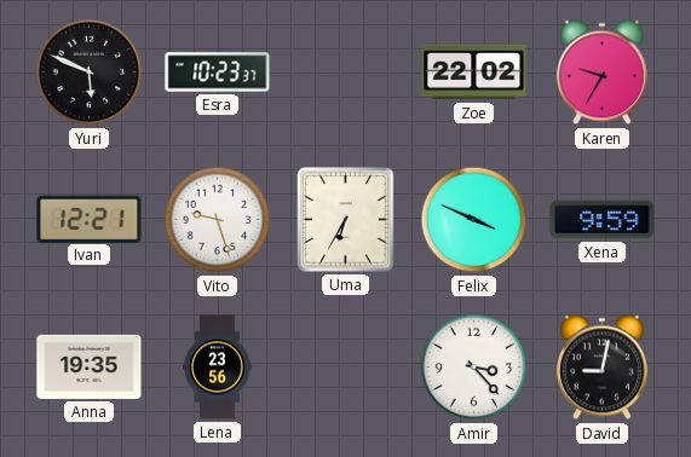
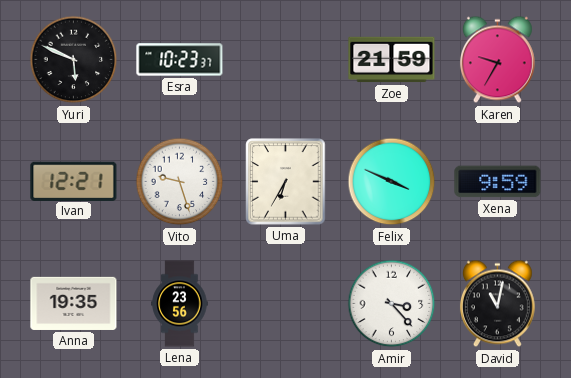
Zoe: 22:02 -> 21:59 (392, 60)
David: 9:02 -> 11:02 (497, 304)
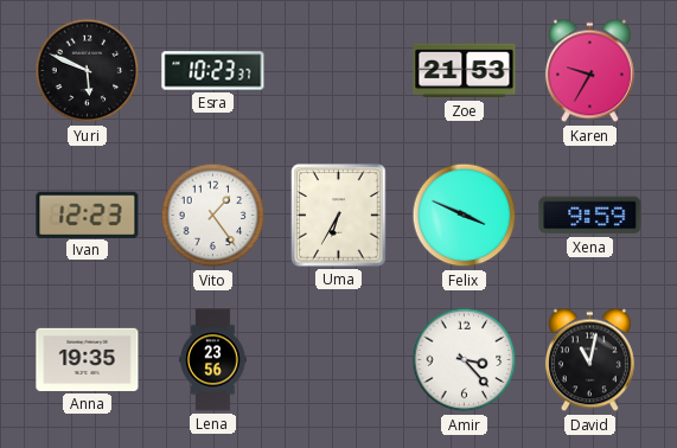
Zoe: 21:59 -> 21:53 (465, 71)
Ivan: 12:21 -> 12:23 (88, 215)
Vito: 9:27 -> 1:24 (213, 216)
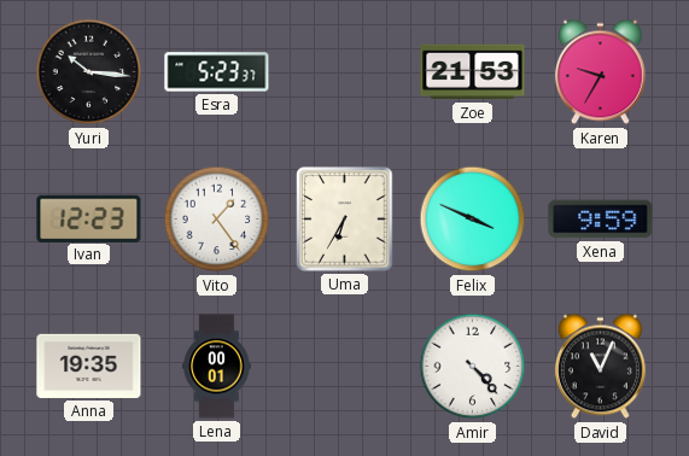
Yuri: 5:49 -> 10:16 (89, 72)
Esra: 10:23 -> 5:23 (217, 72)
Lena: 23:56 -> 00:01 (217, 367)
Amir: 3:23 -> 4:23 (473, 367)
David: 11:02 -> 11:04 (600, 367)
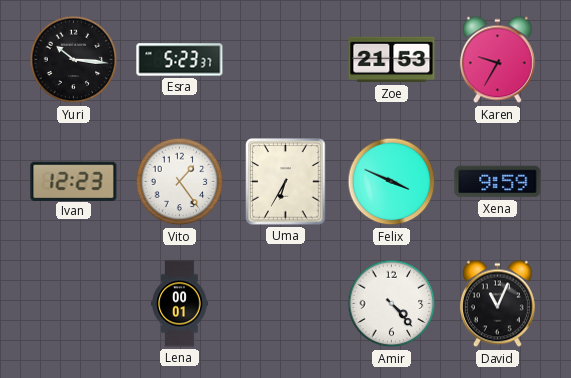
Anna: 19:35 -> none (89, 366)
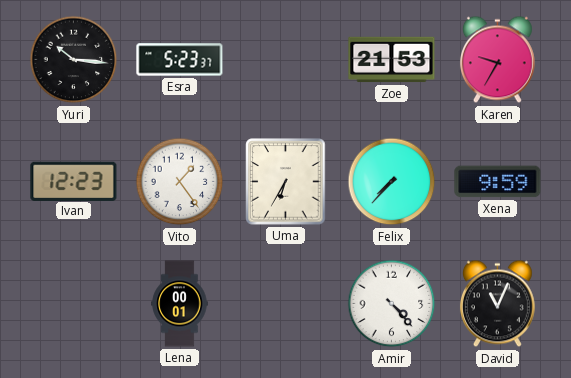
Felix: 3:49 -> 7:37 (392, 182)
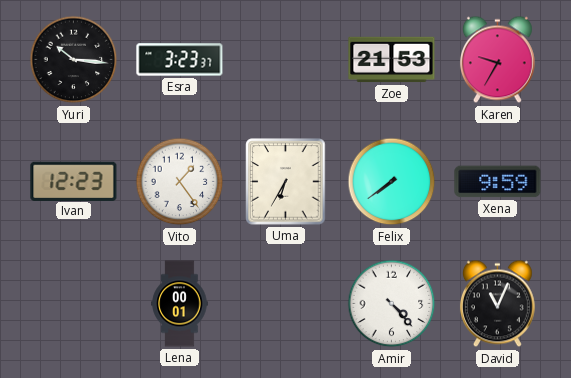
Esra: 5:23 -> 3:23 (180, 60)
Felix: 7:37 -> 7:39 (392, 182)
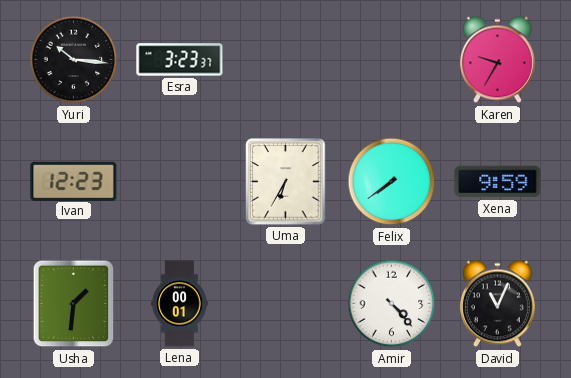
Zoe: 21:53 -> none (392, 60)
Vito: 1:24 -> none (180, 182)
Usha: none -> 1:31 (74, 304)
